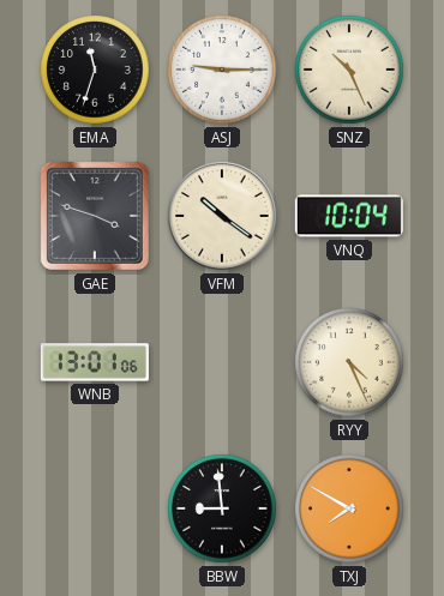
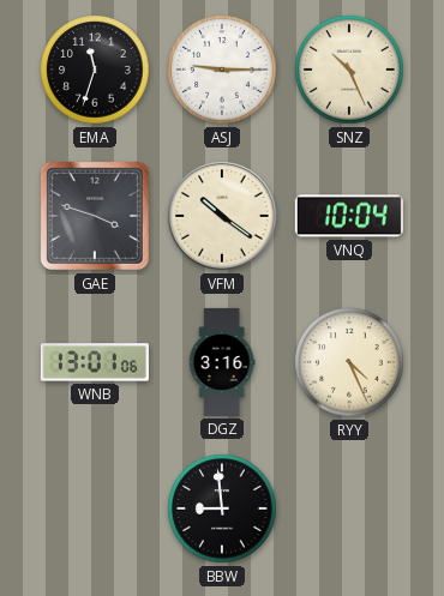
DGZ: none -> 3:16 (222, 362)
TXJ: 7:50 -> none (349, 508)
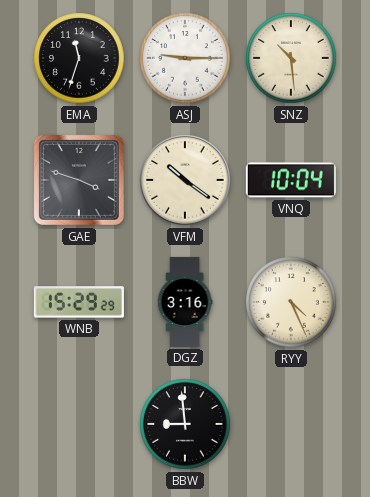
SNZ: 10:26 -> 10:29 (291, 58)
WNB: 13:01 -> 15:29 (79, 302)
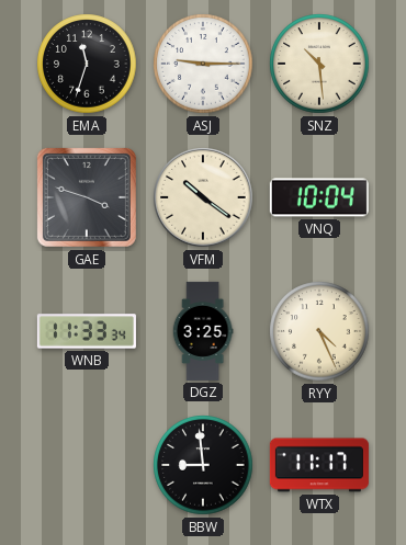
WNB: 15:29 -> 11:33 (87, 331)
DGZ: 3:16 -> 3:25 (203, 331)
WTX: none -> 11:17 (319, 465)
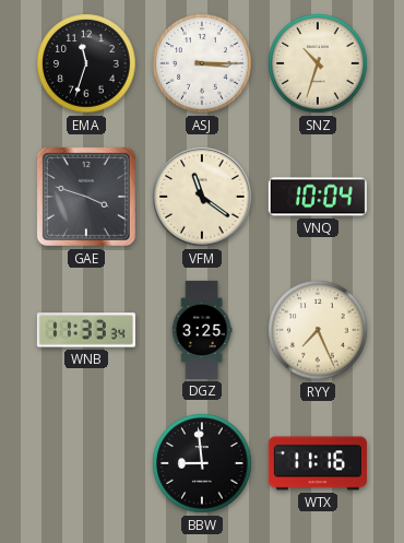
ASJ: 9:15 -> 3:15 (202, 63)
SNZ: 10:29 -> 10:33 (318, 63)
VFM: 10:21 -> 11:21 (202, 197)
RYY: 4:26 -> 7:26 (318, 330)
WTX: 11:17 -> 11:16 (318, 463)
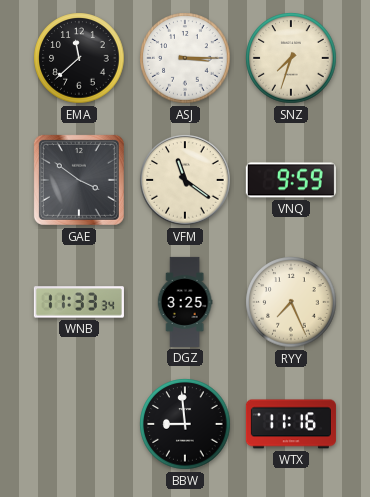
EMA: 11:33 -> 11:38 (79, 58)
SNZ: 10:33 -> 7:33 (291, 58)
GAE: 3:48 -> 3:51 (79, 180)
VNQ: 10:04 -> 9:59 (291, 180)
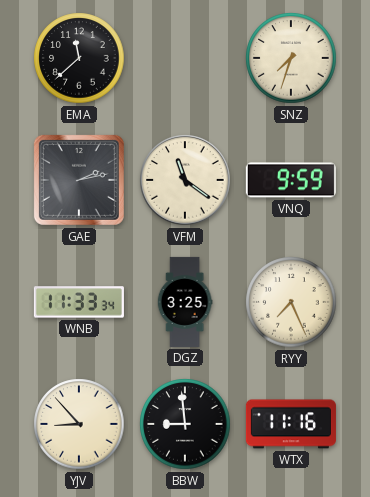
ASJ: 3:15 -> none (185, 58)
GAE: 3:51 -> 2:13 (79, 180)
YJV: none -> 8:53 (79, 424)
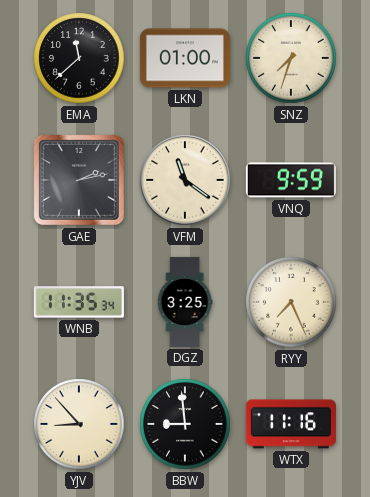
LKN: none -> 01:00 (185, 58)
WNB: 11:33 -> 11:35 (79, 302)
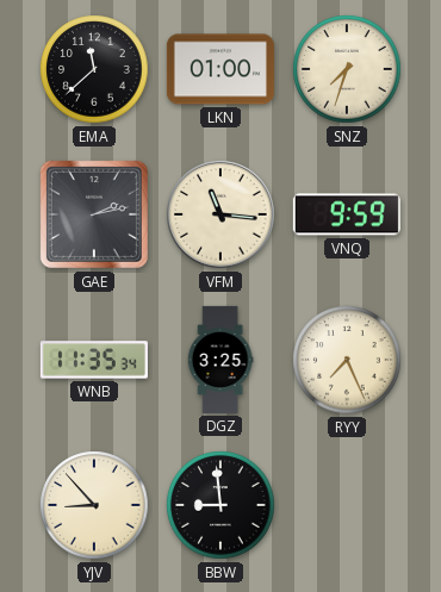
VFM: 11:21 -> 11:16 (220, 214)
WTX: 11:16 -> none (291, 424)
